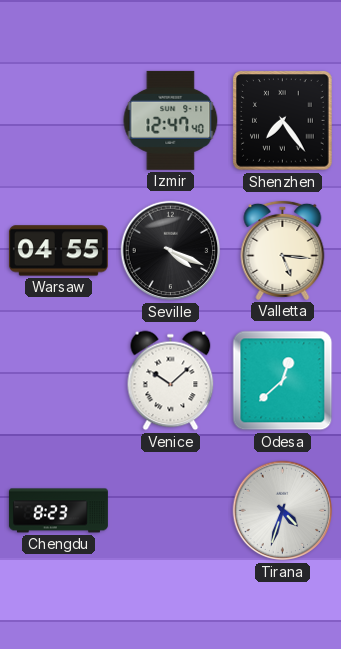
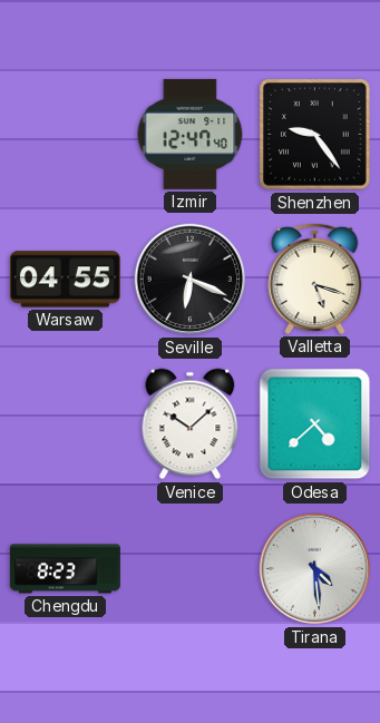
Shenzhen: 7:24 -> 9:24 (315, 135)
Seville: 4:19 -> 6:19 (191, 280)
Valletta: 5:16 -> 5:18 (315, 279)
Odesa: 12:38 -> 4:38 (315, 424)
Tirana: 4:33 -> 4:29 (315, 569)
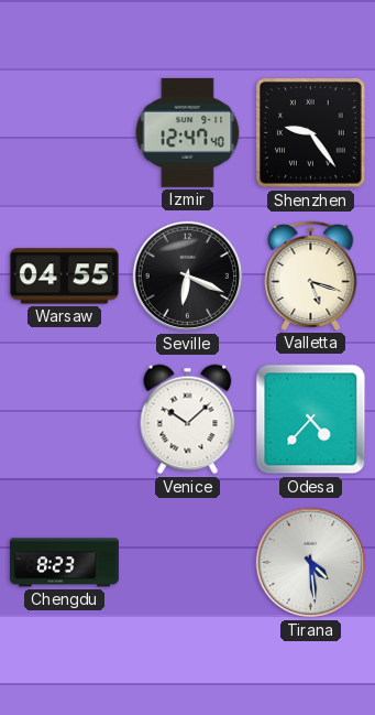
Odesa: 4:38 -> 4:37 (311, 420)
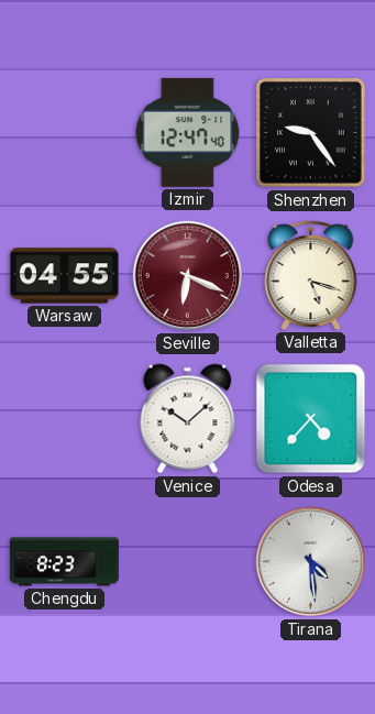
Seville dial: black -> burgundy (188, 276)
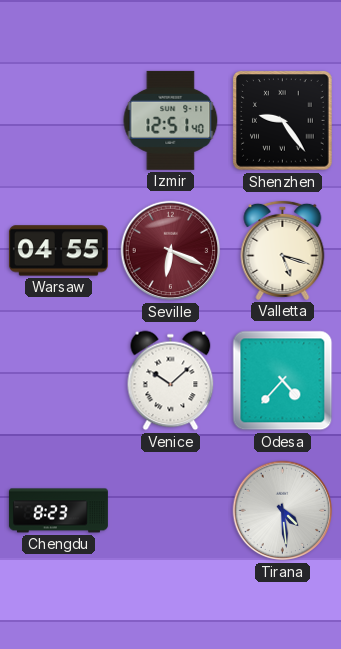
Izmir: 12:47 -> 12:51 (171, 120)
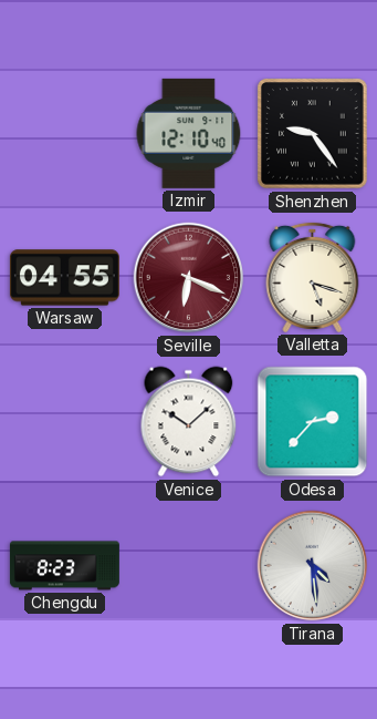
Izmir: 12:51 -> 12:10 (189, 133)
Odesa: 4:37 -> 2:37 (313, 422)
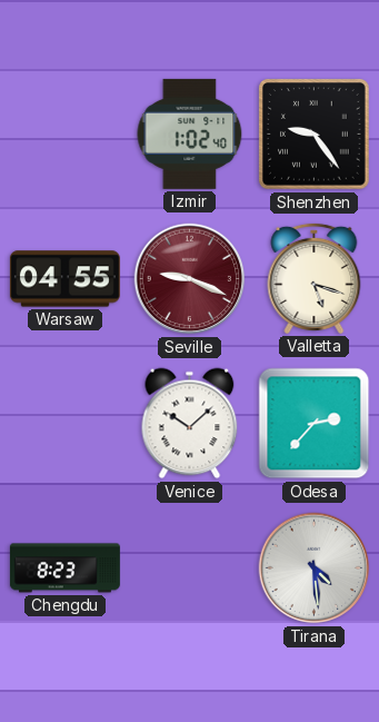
Izmir: 12:10 -> 1:02 (190, 133)
Seville: 6:19 -> 9:19 (190, 279)
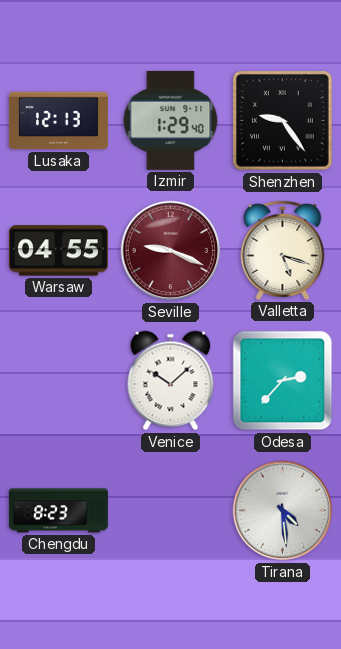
Lusaka: none -> 12:13 (58, 121)
Izmir: 1:02 -> 1:29 (171, 120)
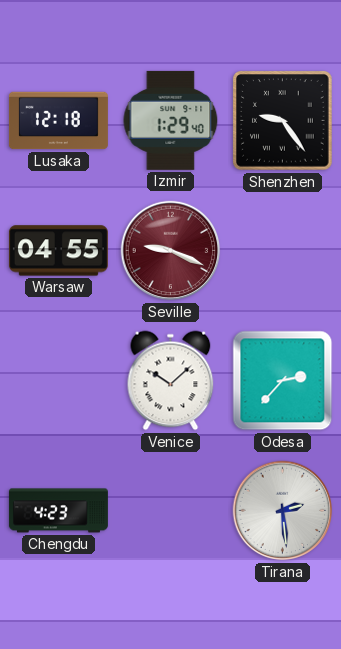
Lusaka: 12:13 -> 12:18 (58, 121)
Valletta: 5:18 -> none (283, 250)
Chengdu: 8:23 -> 4:23 (58, 511)
Tirana: 4:29 -> 2:29 (283, 511)
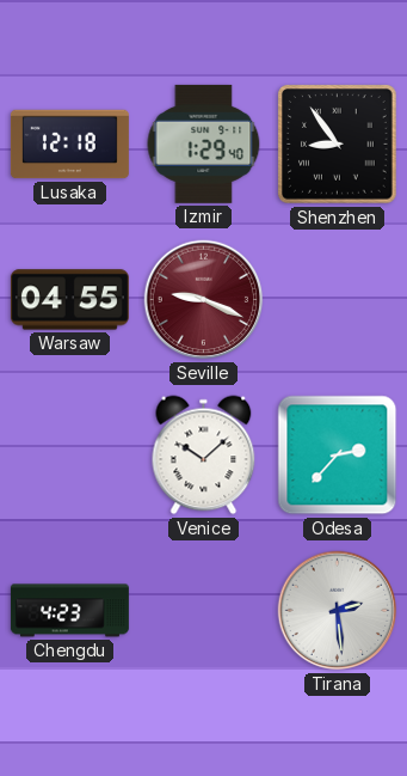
Shenzhen: 9:24 -> 8:54 (338, 145)
